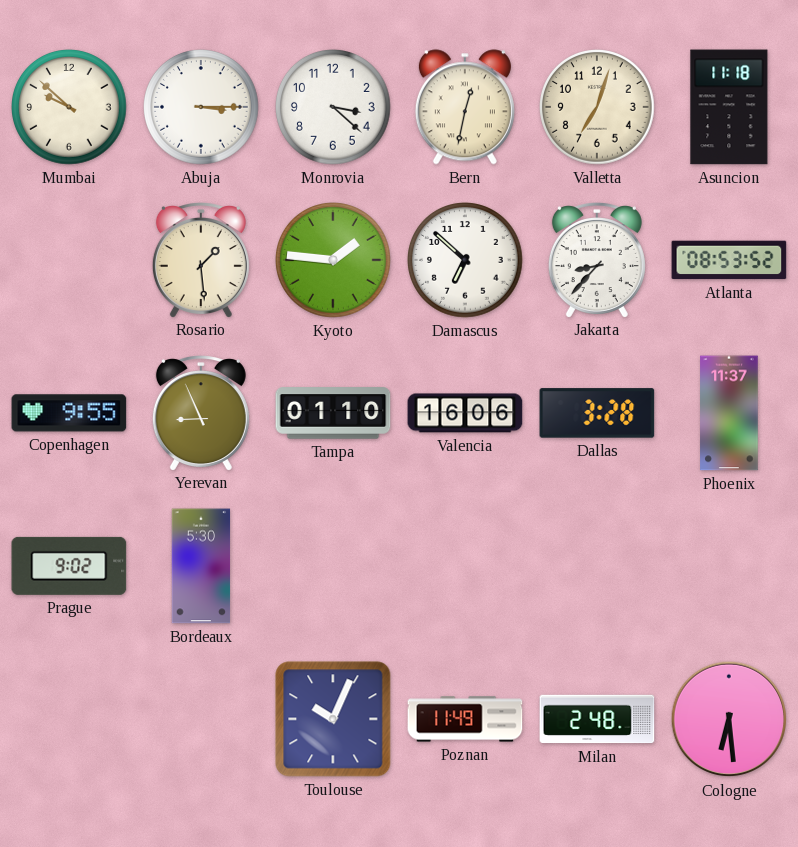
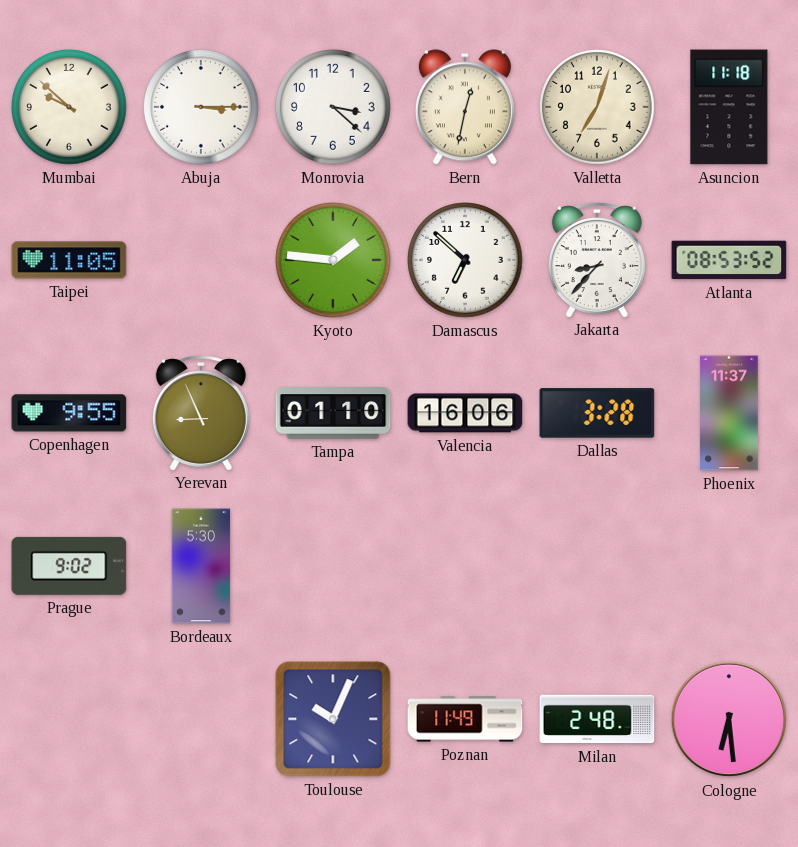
Taipei: none -> 11:05 (69, 260)
Rosario: 1:29 -> none (201, 260)
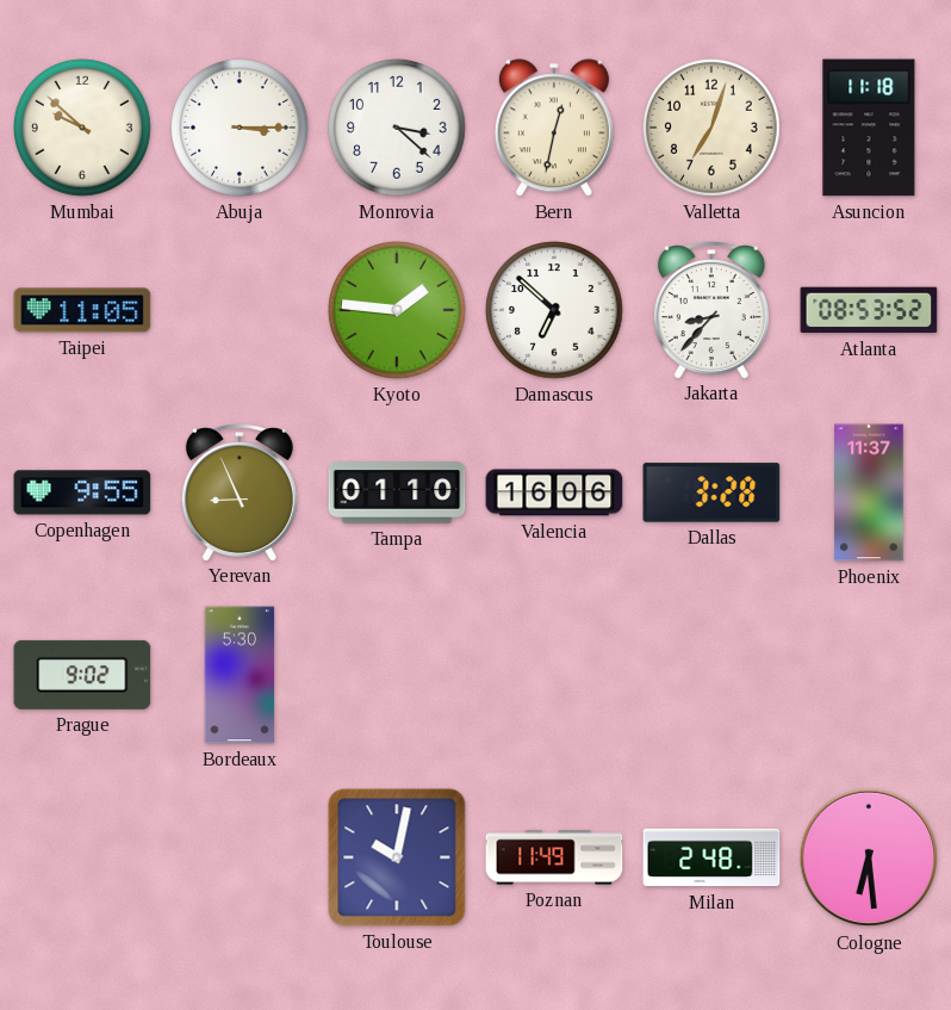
Toulouse: 10:04 -> 10:02 (397, 857)
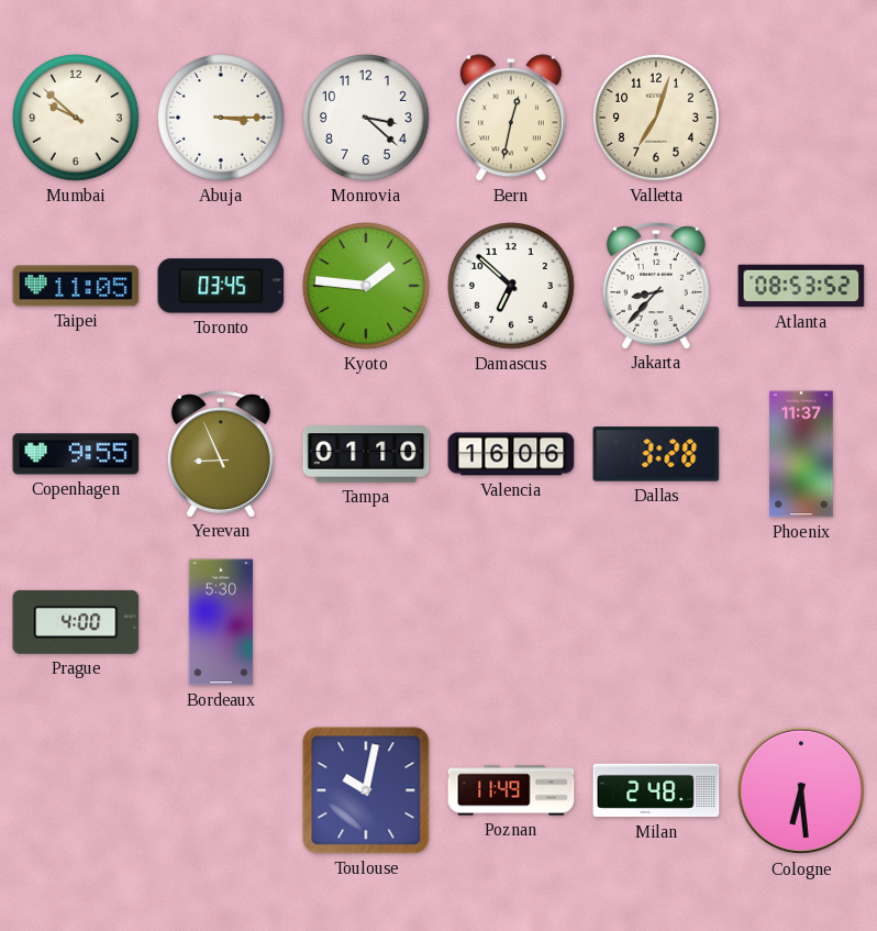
Asuncion: 11:18 -> none (869, 128)
Toronto: none -> 03:45 (221, 286)
Prague: 9:02 -> 4:00 (76, 622)
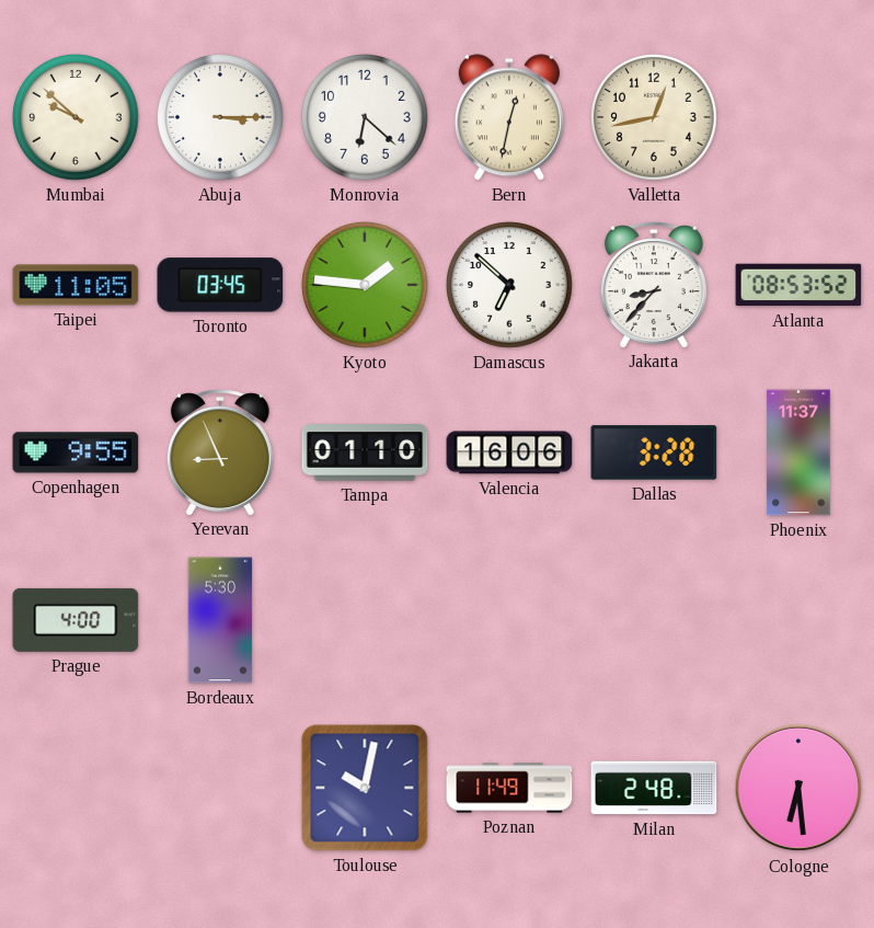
Monrovia: 3:22 -> 6:22 (366, 118)
Valletta: 7:03 -> 12:43 (655, 118)
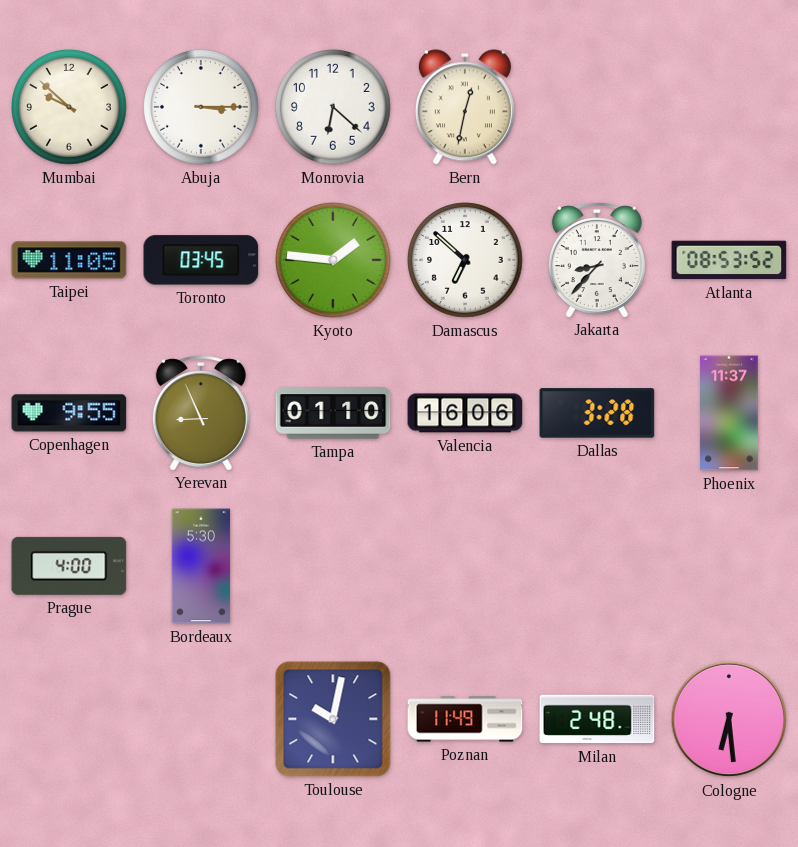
Valletta: 12:43 -> none (655, 118)
